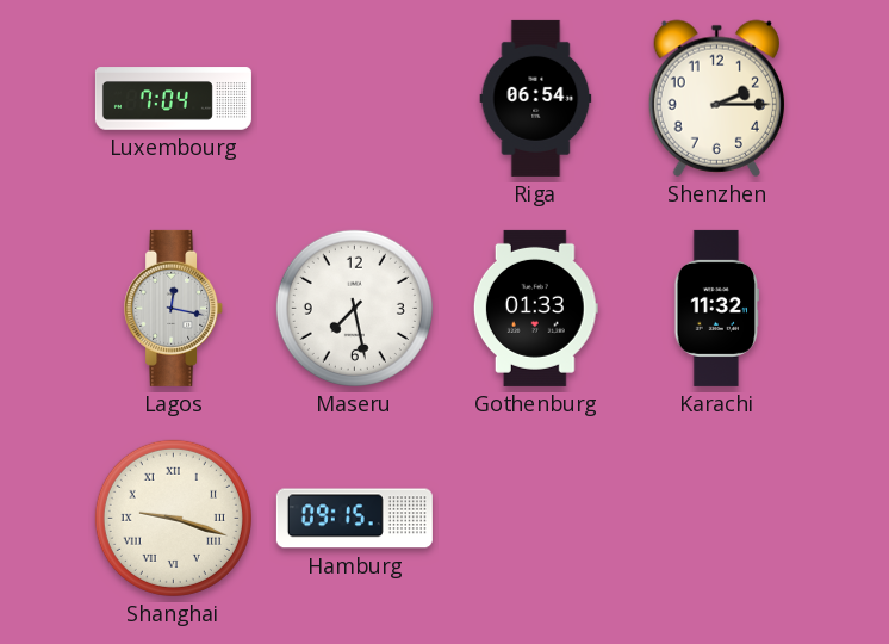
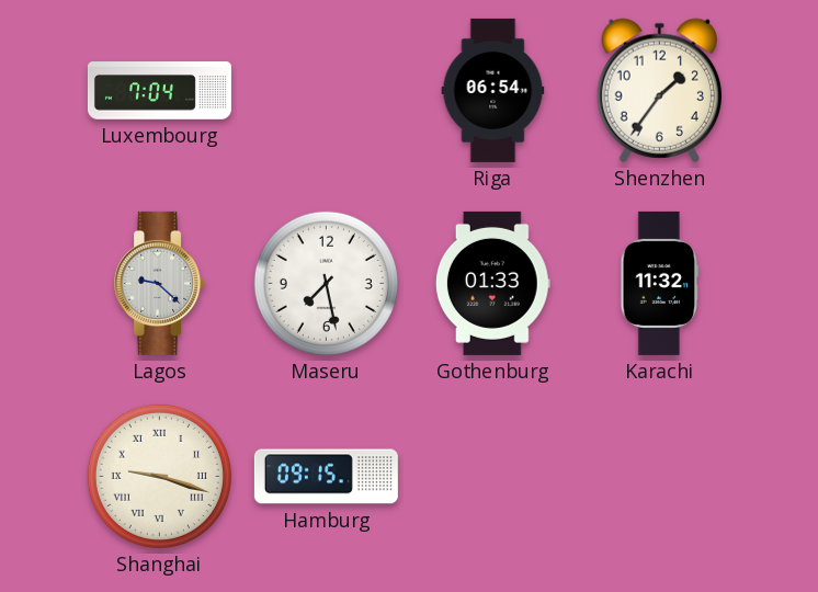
Shenzhen: 2:15 -> 1:36 (659, 90)
Lagos: 12:17 -> 9:22 (160, 283)
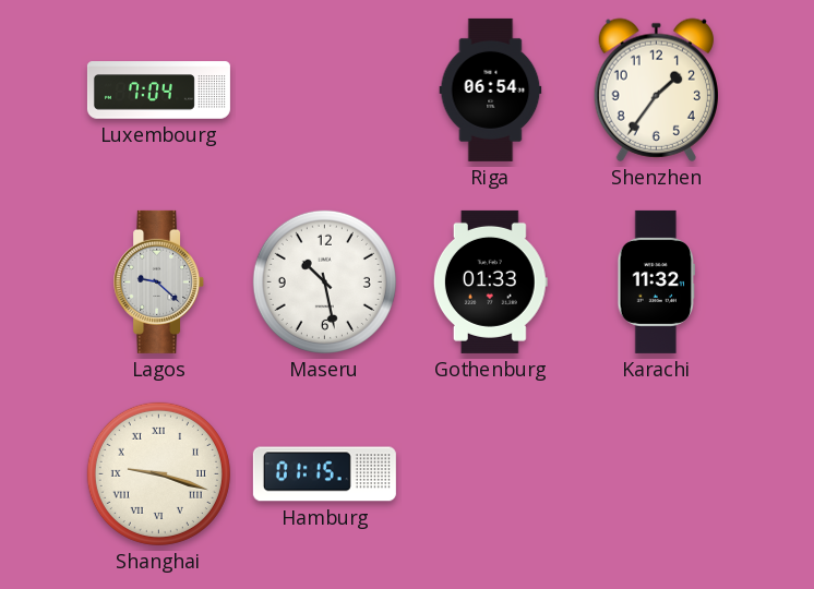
Maseru: 7:28 -> 10:28 (324, 281)
Hamburg: 09:15 -> 01:15 (324, 474)
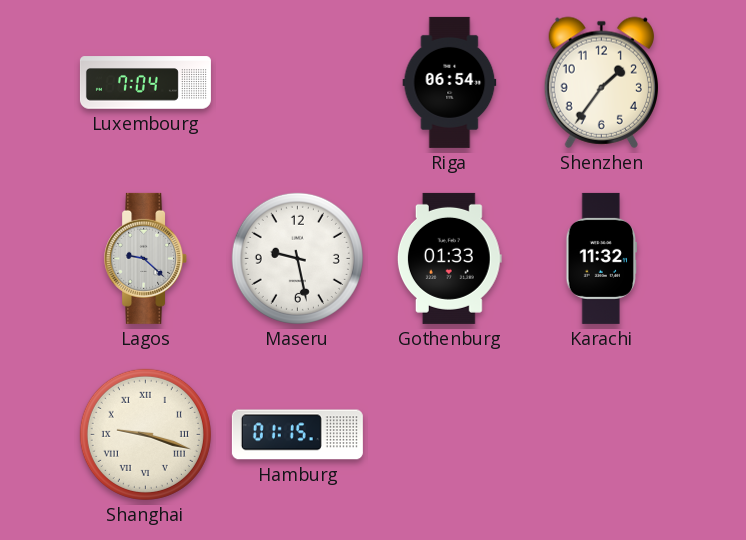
Maseru: 10:28 -> 9:28 (297, 258)
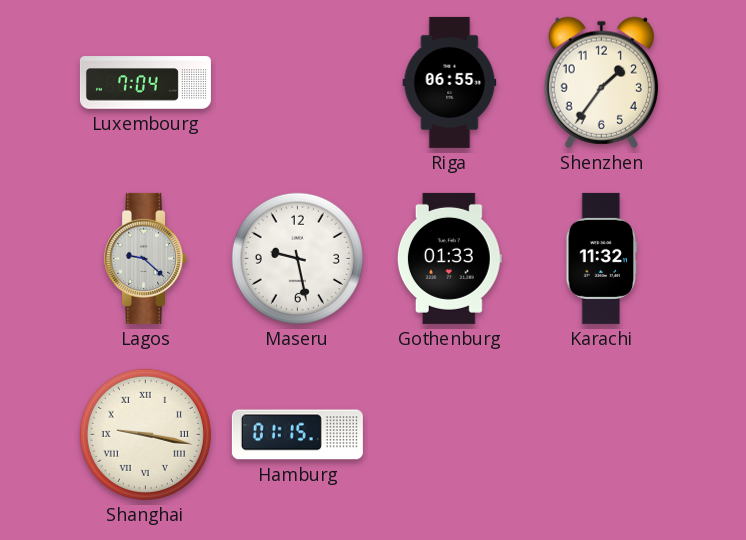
Riga: 06:54 -> 06:55 (450, 82)
Shanghai: 9:18 -> 9:17 (145, 434)
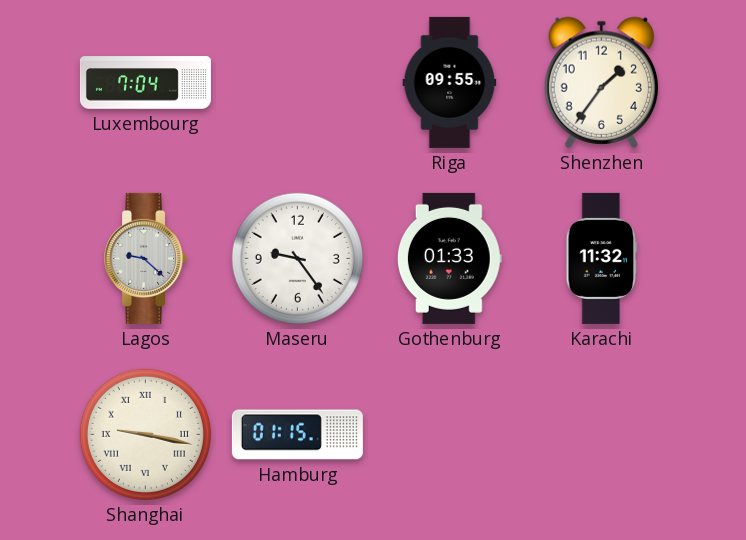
Riga: 06:55 -> 09:55 (450, 82)
Maseru: 9:28 -> 9:24 (297, 258)
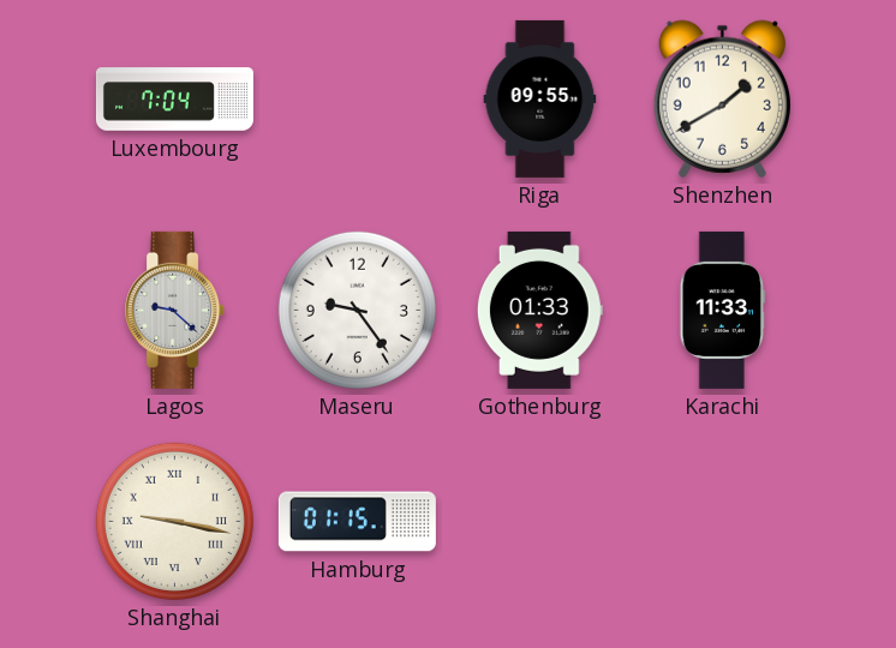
Shenzhen: 1:36 -> 1:40 (722, 98)
Karachi: 11:32 -> 11:33 (723, 310)
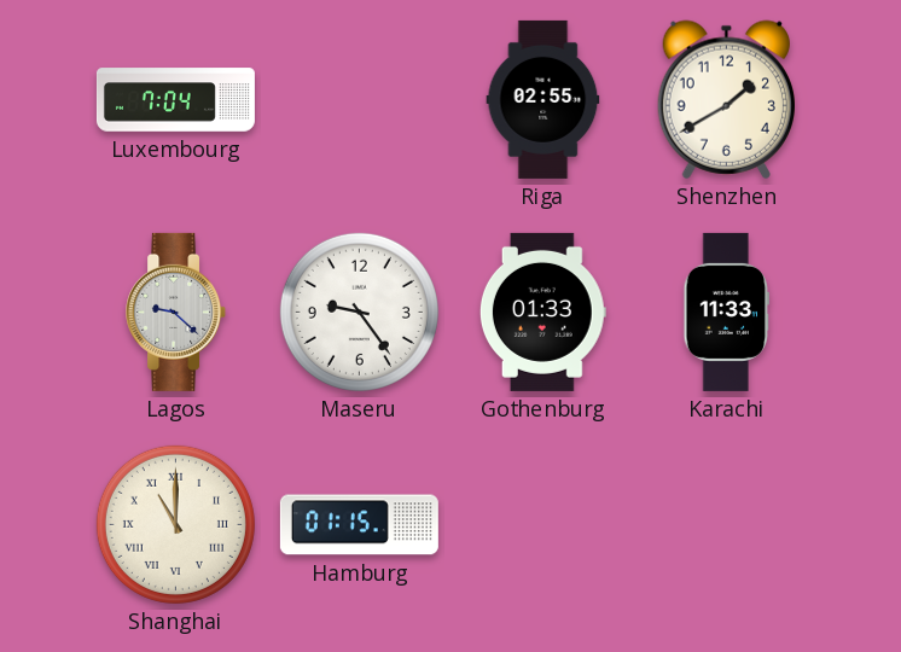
Riga: 09:55 -> 02:55 (543, 99)
Shanghai: 9:17 -> 11:00 (175, 524)
